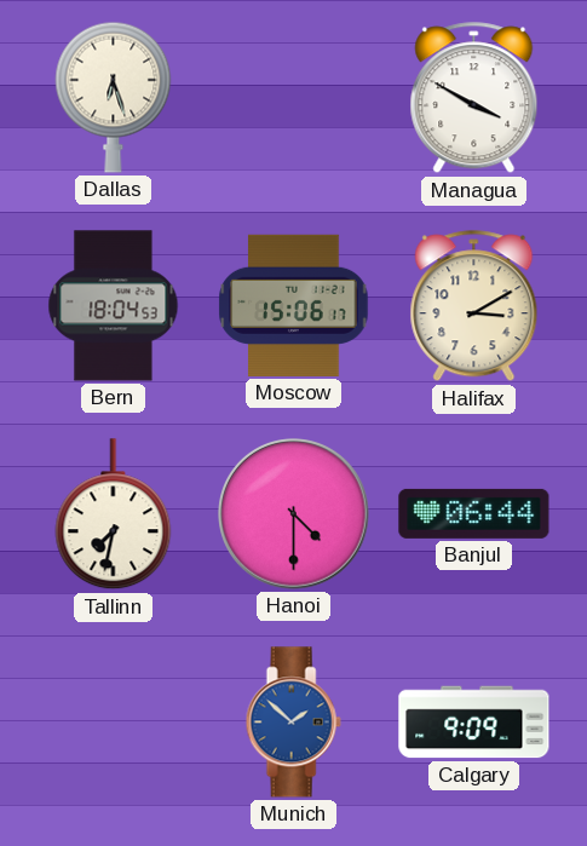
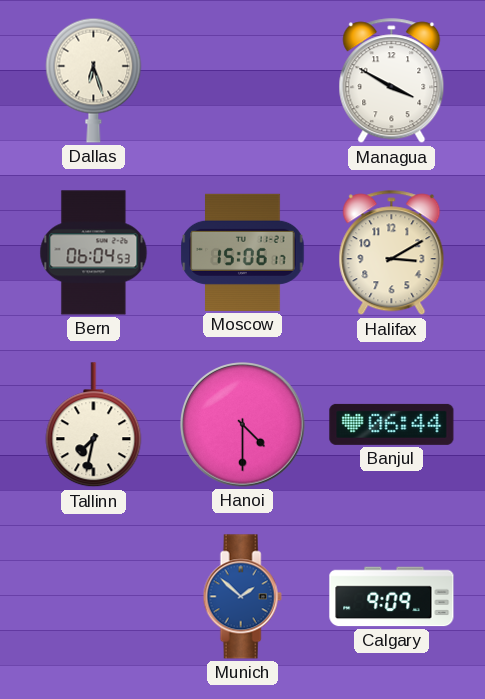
Bern: 18:04 -> 06:04 (94, 253)
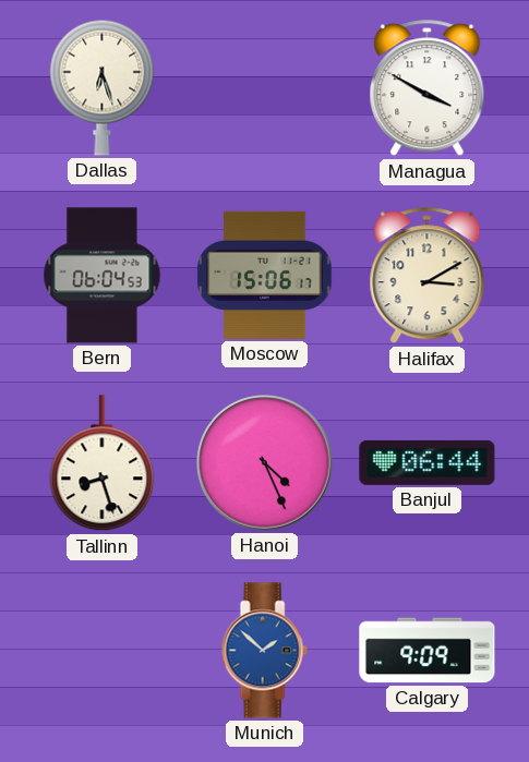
Tallinn: 7:32 -> 8:27 (103, 463)
Hanoi: 4:30 -> 4:26 (265, 463)
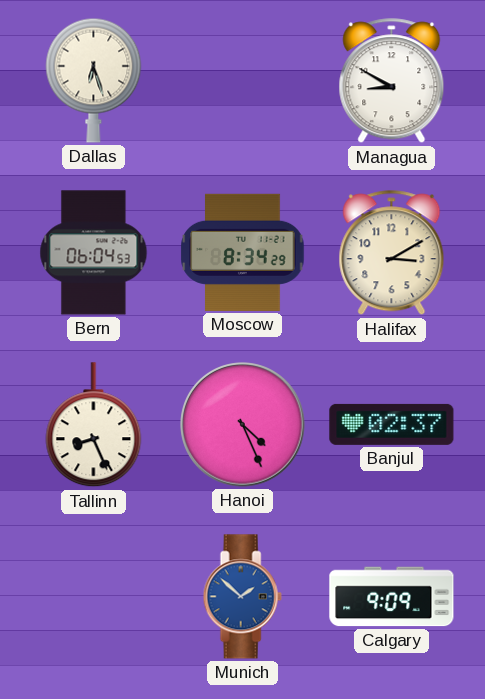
Managua: 3:50 -> 8:50 (392, 81)
Moscow: 15:06 -> 8:34 (243, 252)
Tallinn: 8:27 -> 8:26 (94, 425)
Banjul: 06:44 -> 02:37 (392, 424)
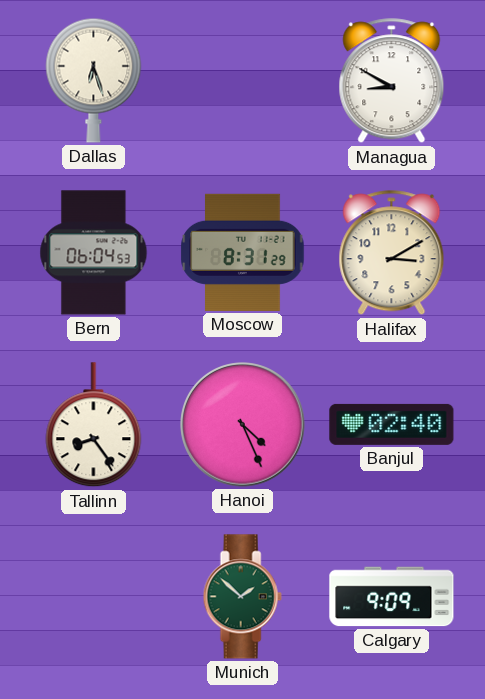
Moscow: 8:34 -> 8:31 (243, 252)
Tallinn: 8:26 -> 8:24 (94, 425)
Banjul: 02:37 -> 02:40 (392, 424)
Munich dial: blue -> green (242, 597)
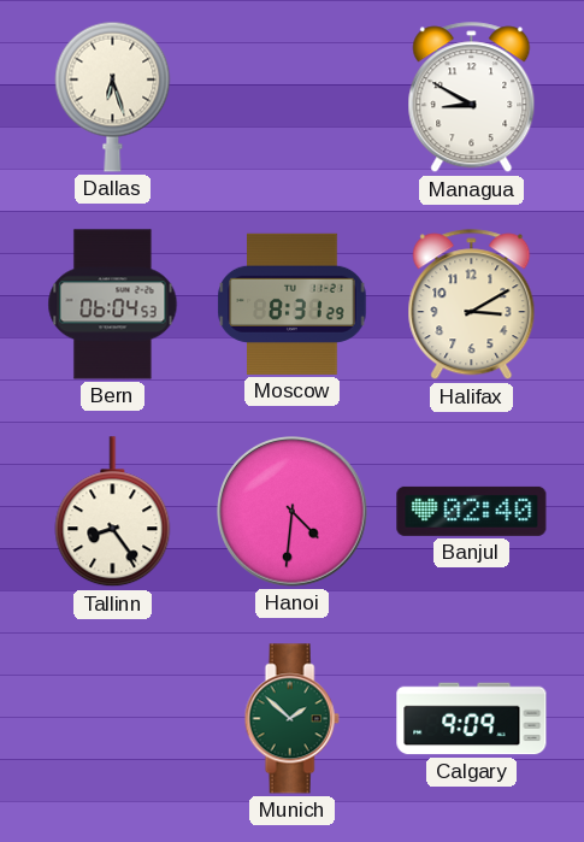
Hanoi: 4:26 -> 4:31 (293, 512)
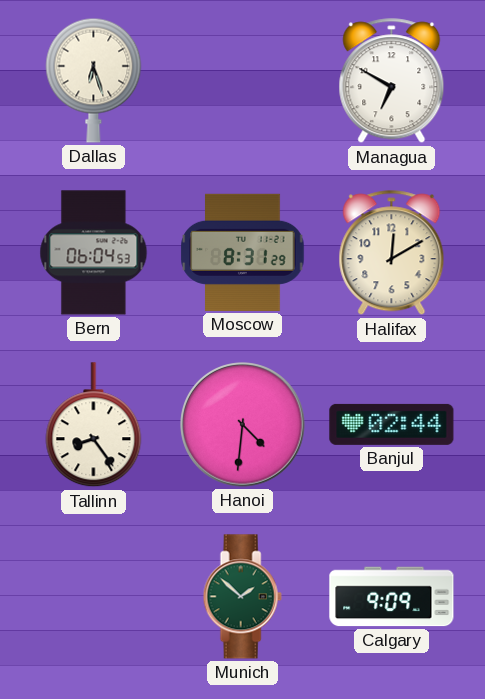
Managua: 8:50 -> 6:50 (392, 81)
Halifax: 3:10 -> 12:10 (392, 253)
Banjul: 02:40 -> 02:44 (392, 424)
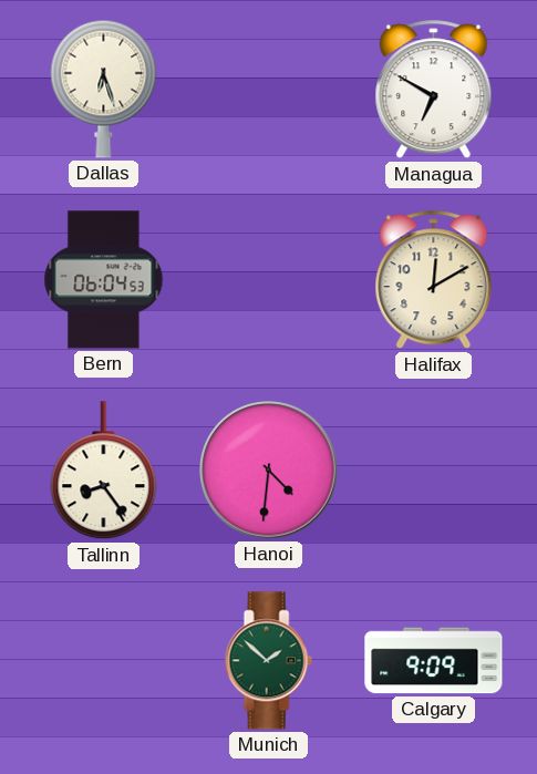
Moscow: 8:31 -> none (243, 252)
Banjul: 02:44 -> none (392, 424)
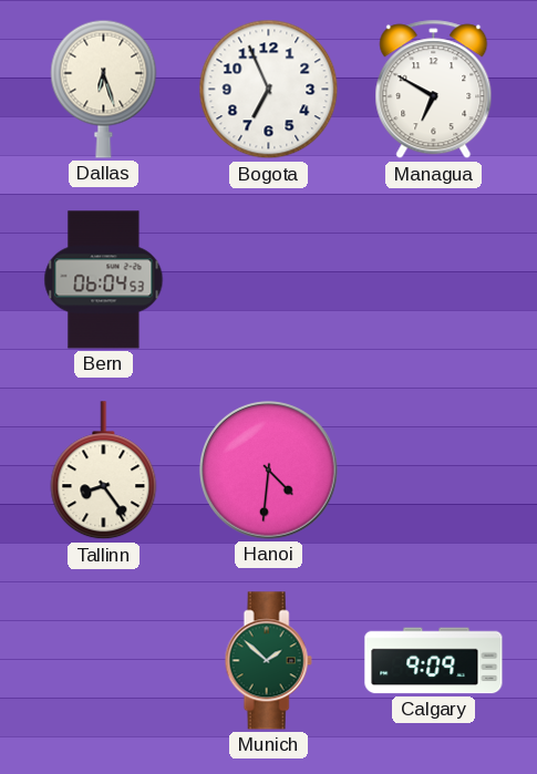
Bogota: none -> 6:56 (269, 90)
Halifax: 12:10 -> none (434, 280)
